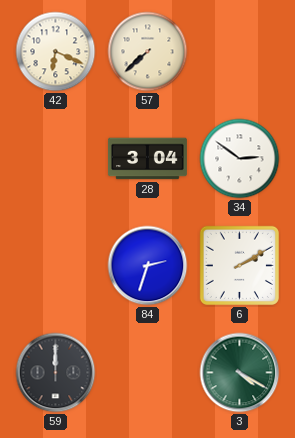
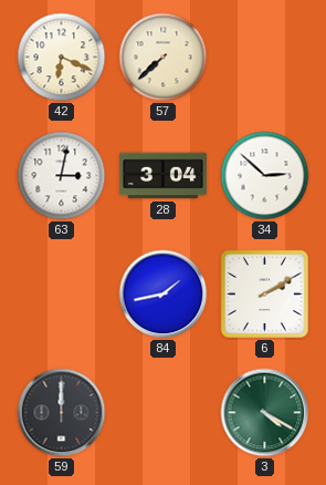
63: none -> 3:02 (62, 176)
34: 2:51 -> 2:52 (265, 176)
84: 2:33 -> 1:43 (164, 295)
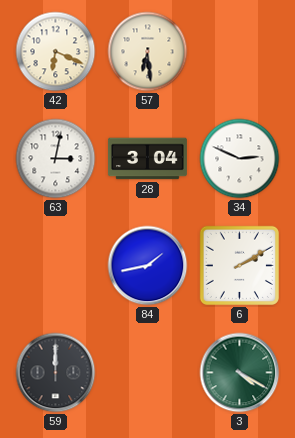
57: 7:38 -> 6:29 (148, 52)
34: 2:52 -> 2:49 (240, 159)
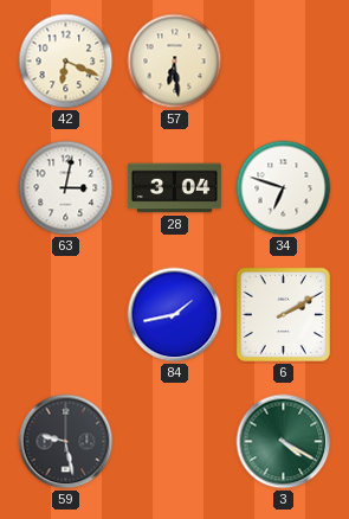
34: 2:49 -> 6:48 (284, 188)
59: 12:00 -> 9:28 (66, 442)
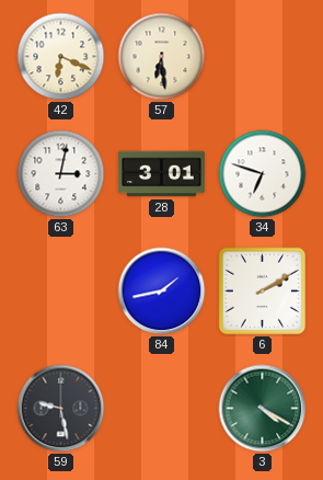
28: 3:04 -> 3:01 (162, 174)
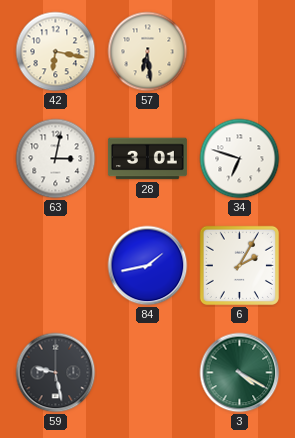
42: 6:19 -> 6:17 (56, 52)
6: 2:10 -> 2:05 (239, 265)
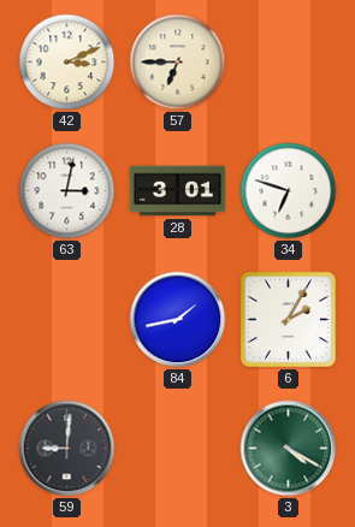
42: 6:17 -> 3:11 (67, 63)
57: 6:29 -> 6:45 (178, 63)
59: 9:28 -> 9:01 (67, 449)
